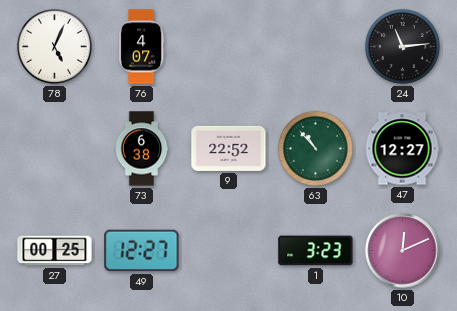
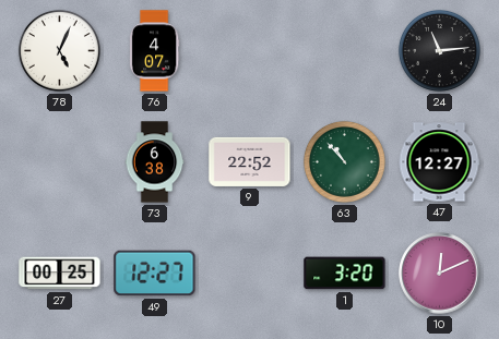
1: 3:23 -> 3:20 (345, 274)
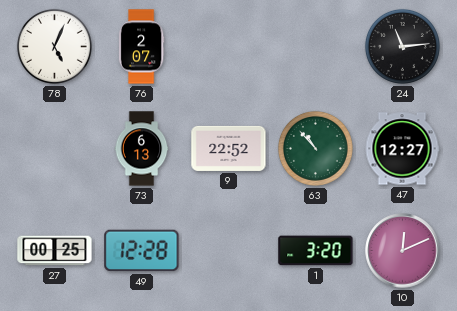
76: 4:07 -> 2:07 (141, 47)
73: 6:38 -> 6:13 (142, 149)
49: 12:27 -> 12:28 (142, 251)
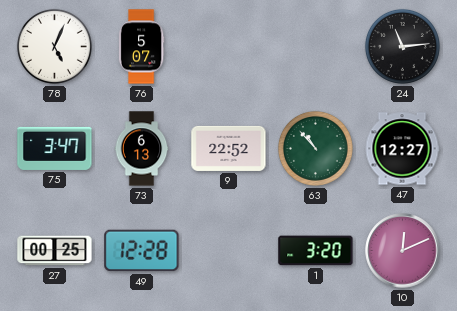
76: 2:07 -> 5:07 (141, 47)
75: none -> 3:47 (55, 148)
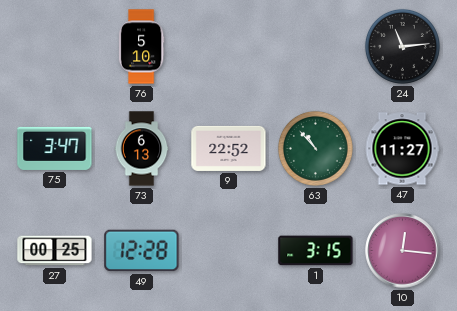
78: 5:04 -> none (54, 46)
76: 5:07 -> 5:10 (141, 47)
47: 12:27 -> 11:27 (402, 149)
1: 3:20 -> 3:15 (316, 251)
10: 12:11 -> 12:16 (403, 251)
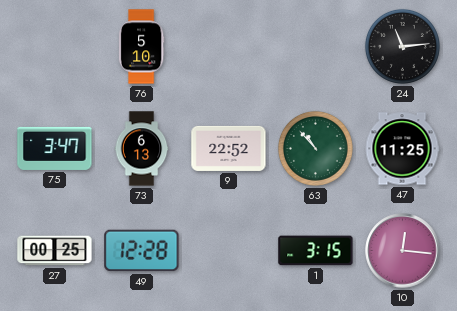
47: 11:27 -> 11:25 (402, 149)
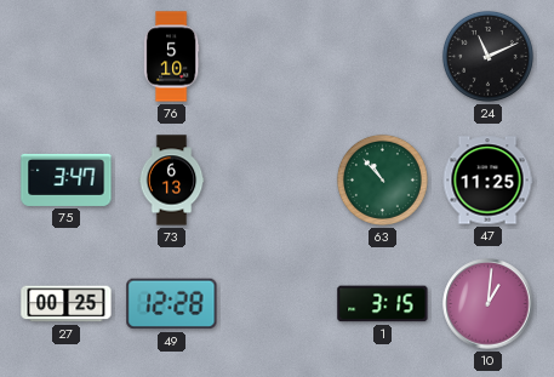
24: 11:14 -> 11:11 (487, 56)
9: 22:52 -> none (229, 148)
10: 12:16 -> 1:01 (489, 304)
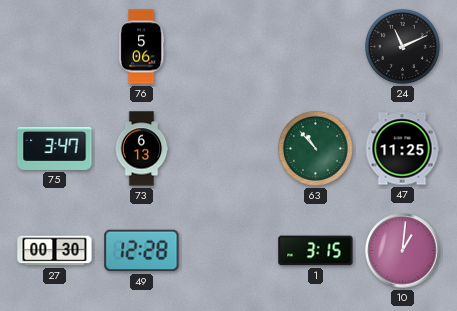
76: 5:10 -> 5:06 (141, 47)
27: 00:25 -> 00:30 (55, 251)
